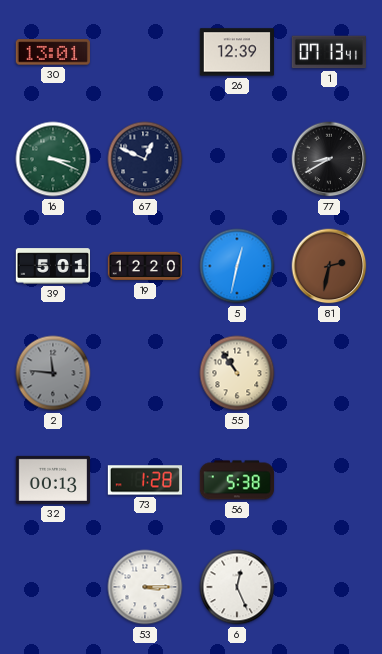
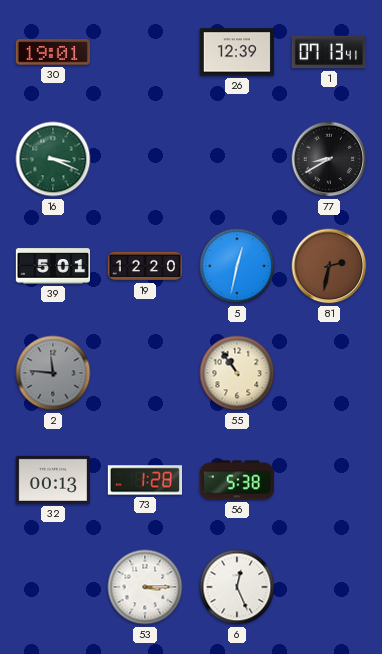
30: 13:01 -> 19:01 (52, 52)
67: 12:49 -> none (145, 159)
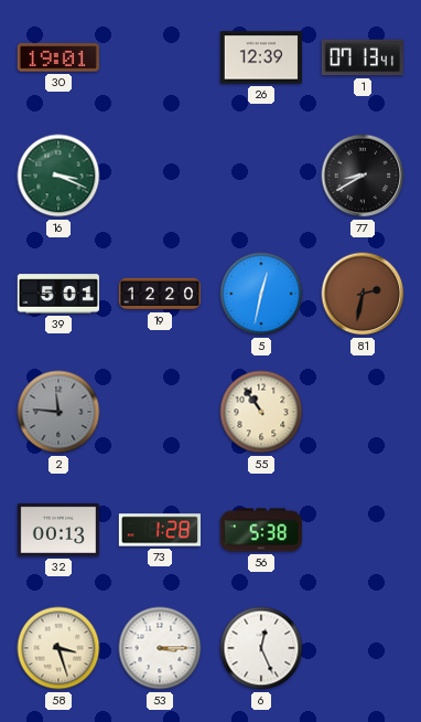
58: none -> 3:27 (58, 648)
